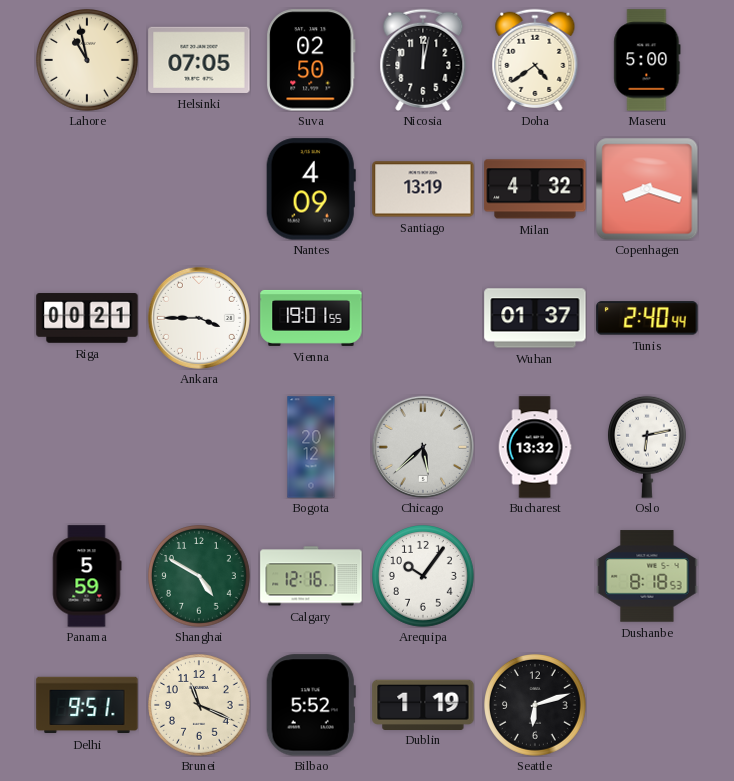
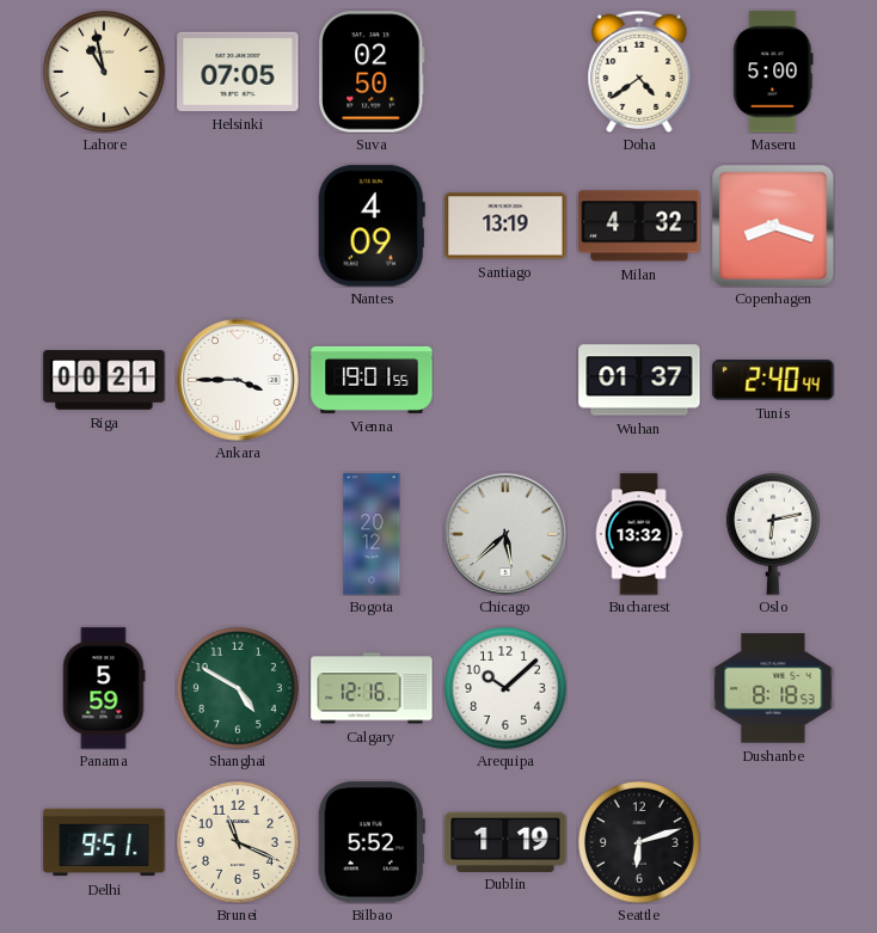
Nicosia: 12:02 -> none (423, 60)
Arequipa: 10:06 -> 10:08 (507, 689)
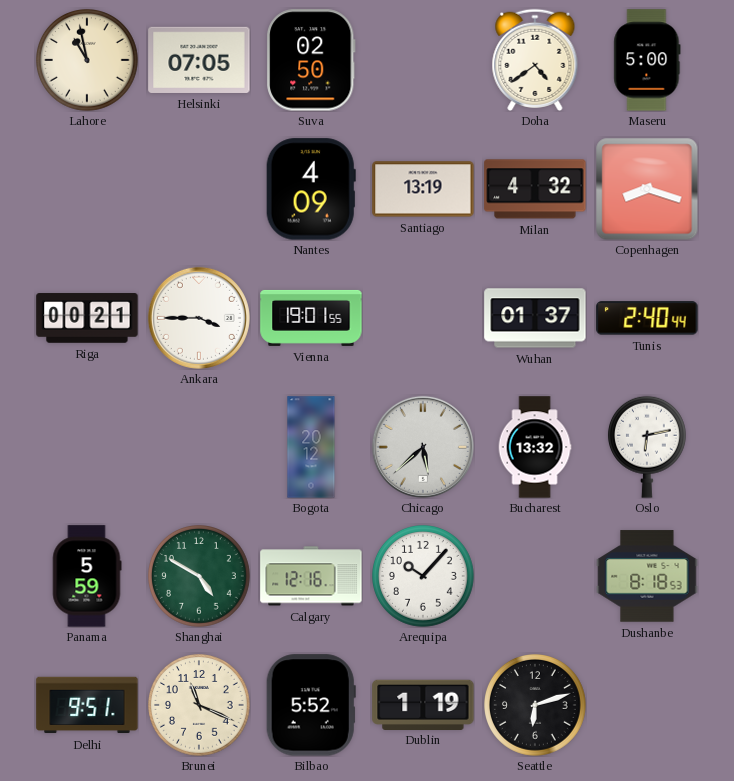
Arequipa: 10:08 -> 10:07 (424, 577)
